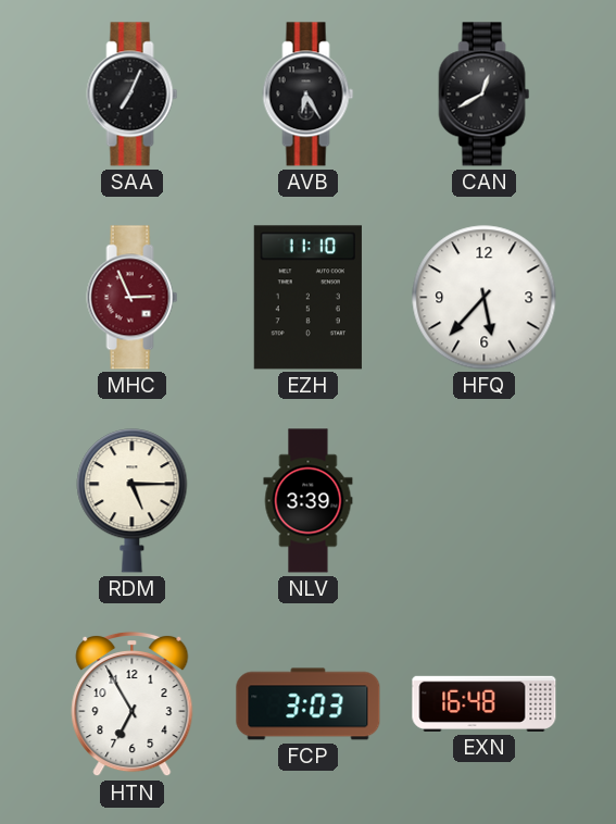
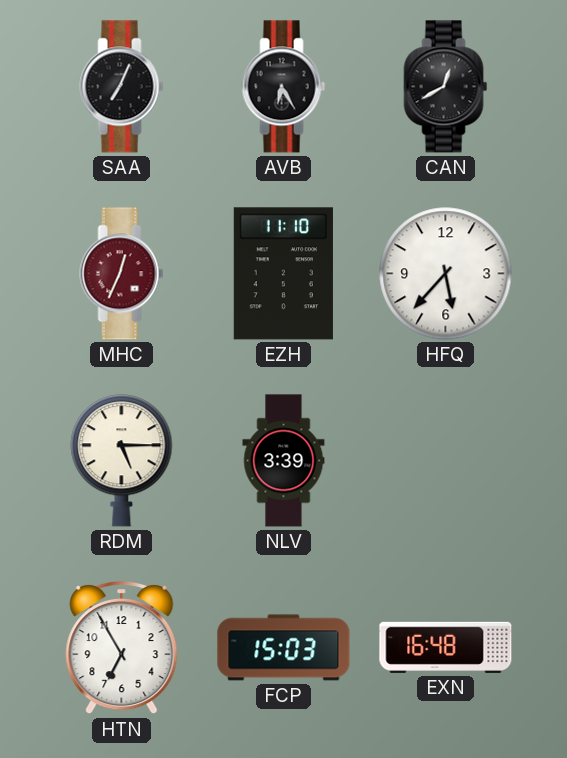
MHC: 2:56 -> 12:34 (122, 274)
FCP: 3:03 -> 15:03 (284, 648)
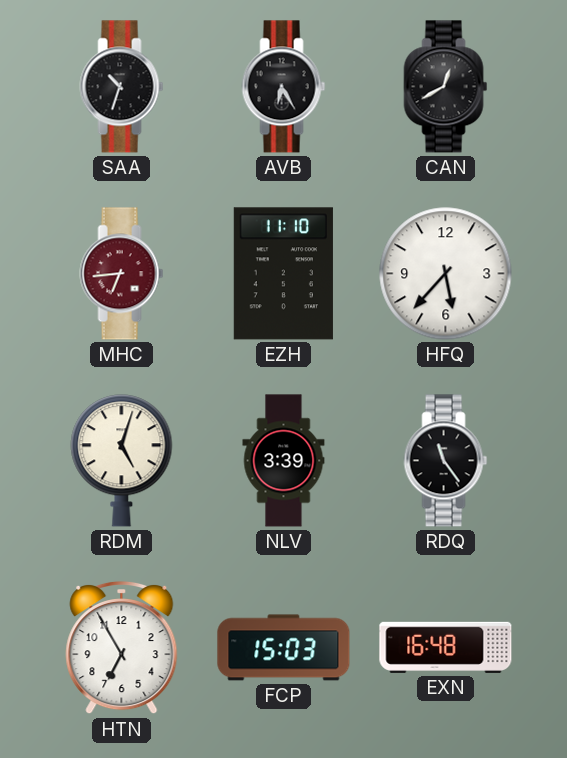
SAA: 7:04 -> 10:33 (122, 87)
MHC: 12:34 -> 6:44 (122, 274)
RDM: 5:15 -> 5:03 (122, 461)
RDQ: none -> 11:24 (446, 461)
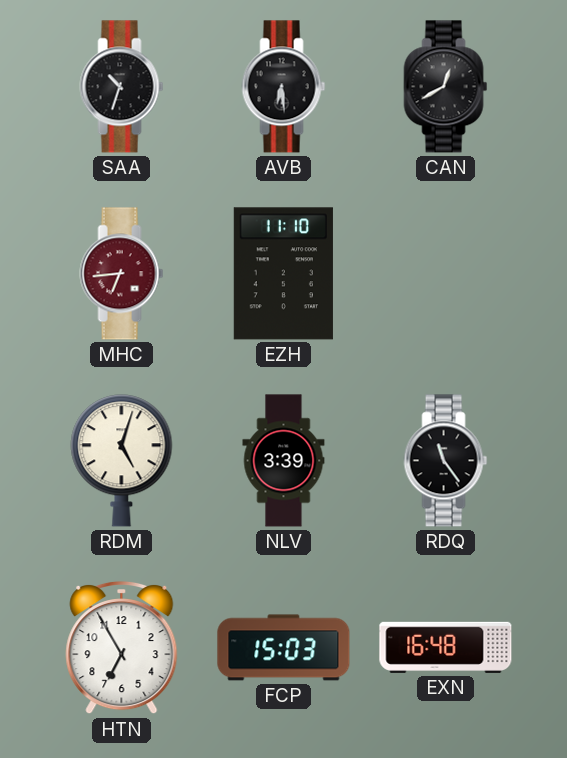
AVB: 6:25 -> 6:29 (284, 87)
HFQ: 5:37 -> none (446, 274)
